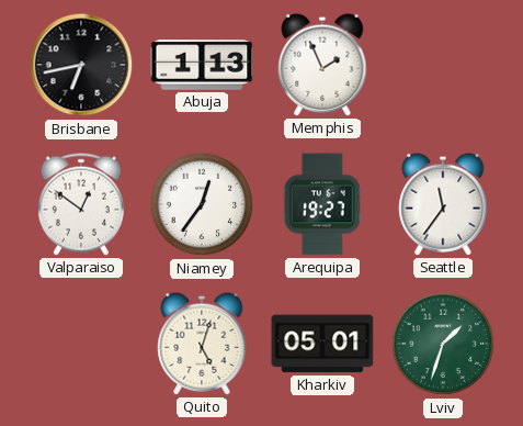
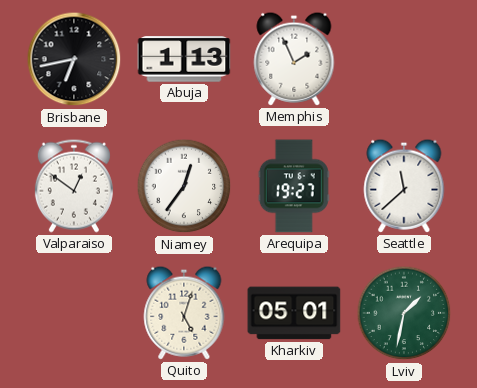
Seattle: 11:36 -> 11:38 (404, 186)
Lviv: 1:33 -> 1:32 (404, 313)
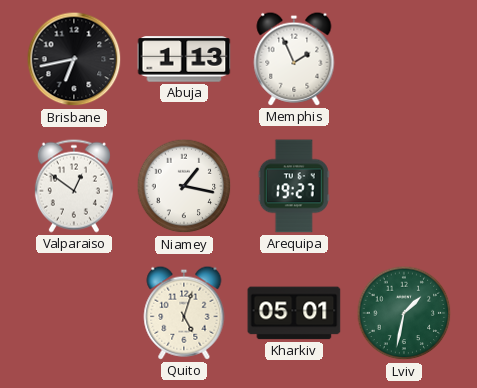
Niamey: 12:36 -> 1:17 (184, 186)
Seattle: 11:38 -> none (404, 186)
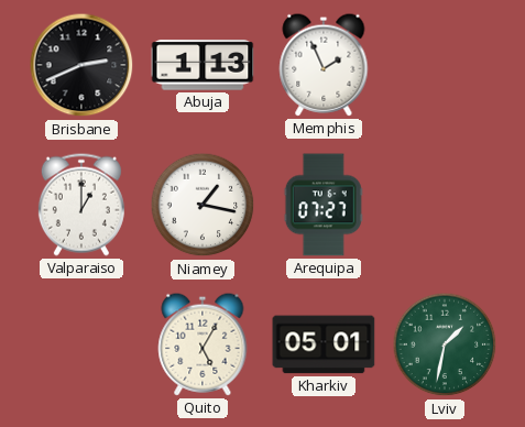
Brisbane: 6:43 -> 2:41 (81, 65)
Valparaiso: 12:51 -> 1:00 (81, 205)
Arequipa: 19:27 -> 07:27 (324, 205)
Quito: 5:03 -> 5:05 (203, 344)
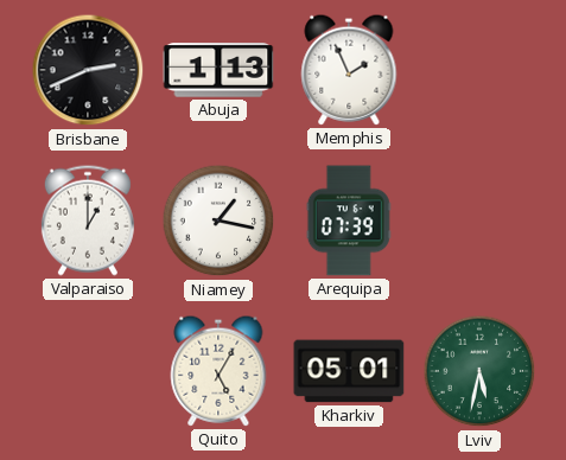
Arequipa: 07:27 -> 07:39 (349, 221)
Lviv: 1:32 -> 5:32 (479, 371)
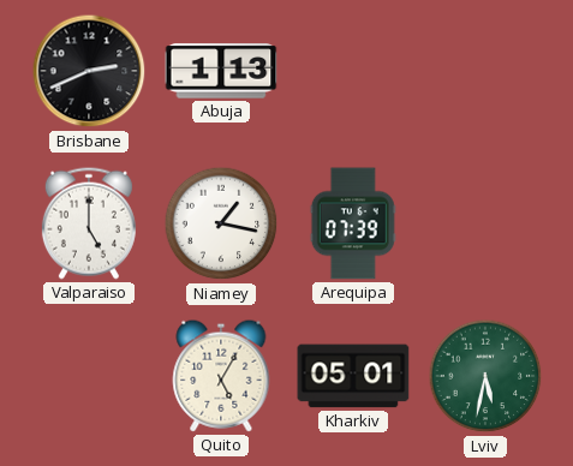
Memphis: 1:56 -> none (349, 70)
Valparaiso: 1:00 -> 5:00 (89, 223)
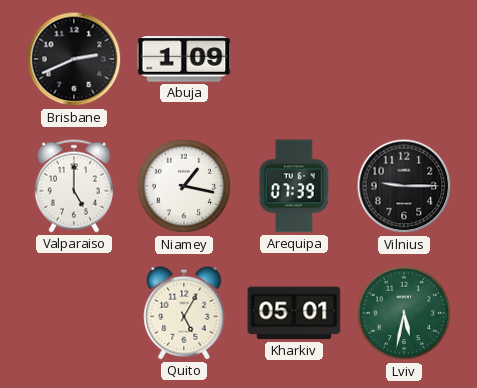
Abuja: 1:13 -> 1:09 (184, 59)
Vilnius: none -> 9:15 (404, 186)
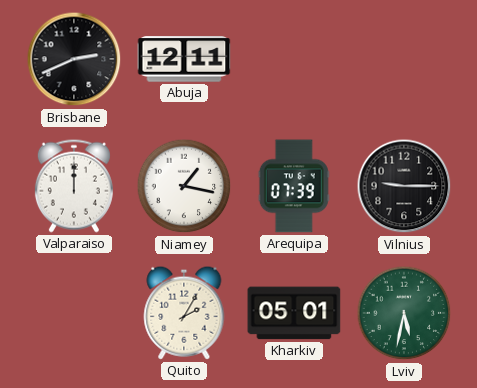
Abuja: 1:09 -> 12:11 (184, 59)
Valparaiso: 5:00 -> 12:00 (74, 186)
Quito: 5:05 -> 2:05 (184, 313)
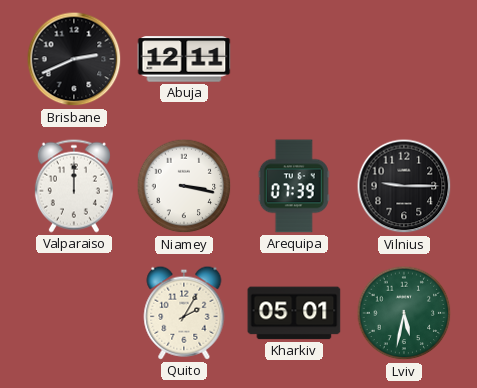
Niamey: 1:17 -> 3:17 (184, 186)
